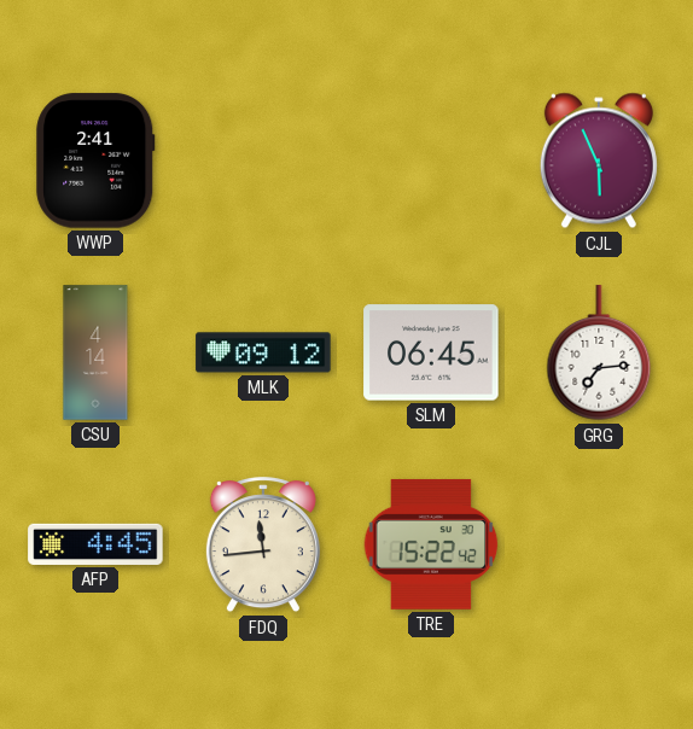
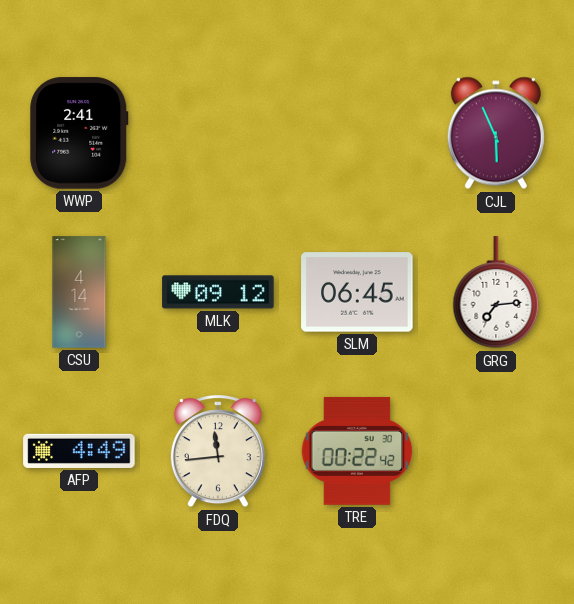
AFP: 4:45 -> 4:49 (79, 451)
TRE: 15:22 -> 00:22 (357, 451)
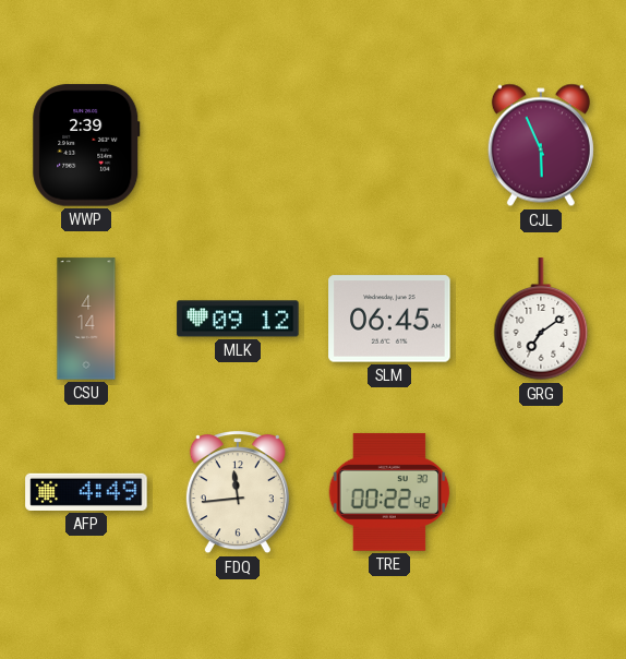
WWP: 2:41 -> 2:39 (86, 145)
GRG: 7:14 -> 7:09 (541, 320)
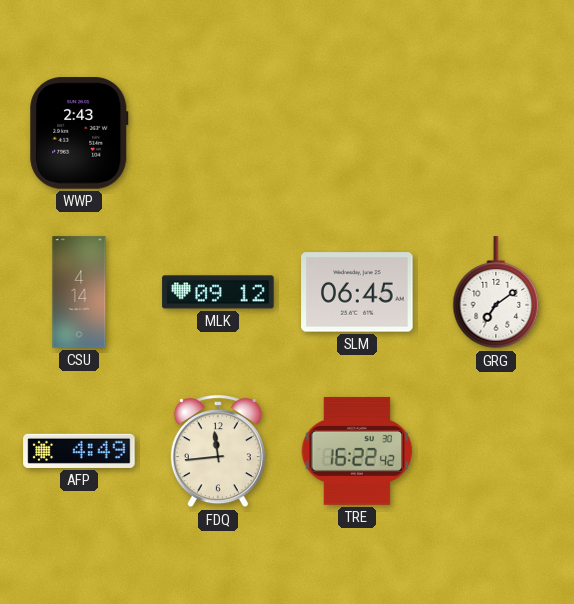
WWP: 2:39 -> 2:43 (79, 133)
CJL: 5:56 -> none (541, 145)
TRE: 00:22 -> 16:22 (357, 451)
